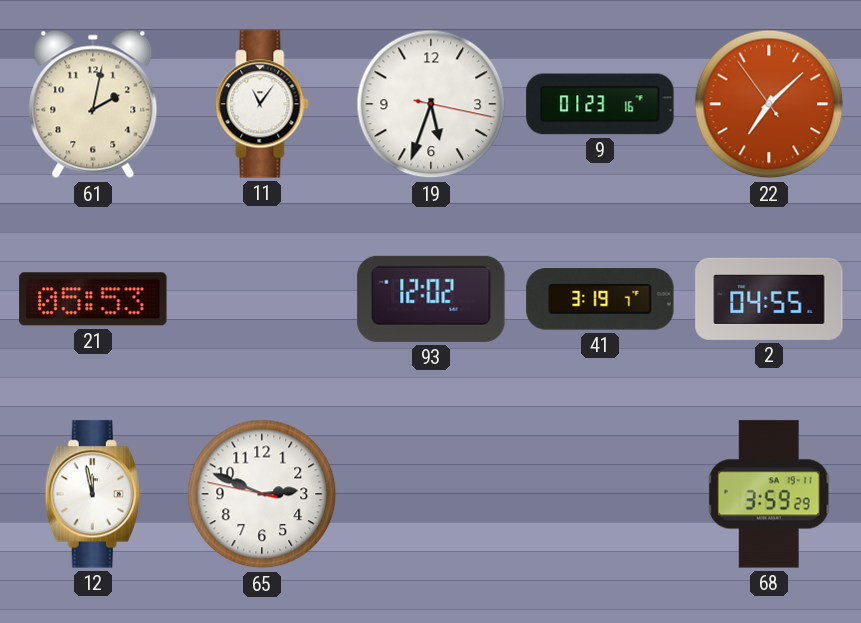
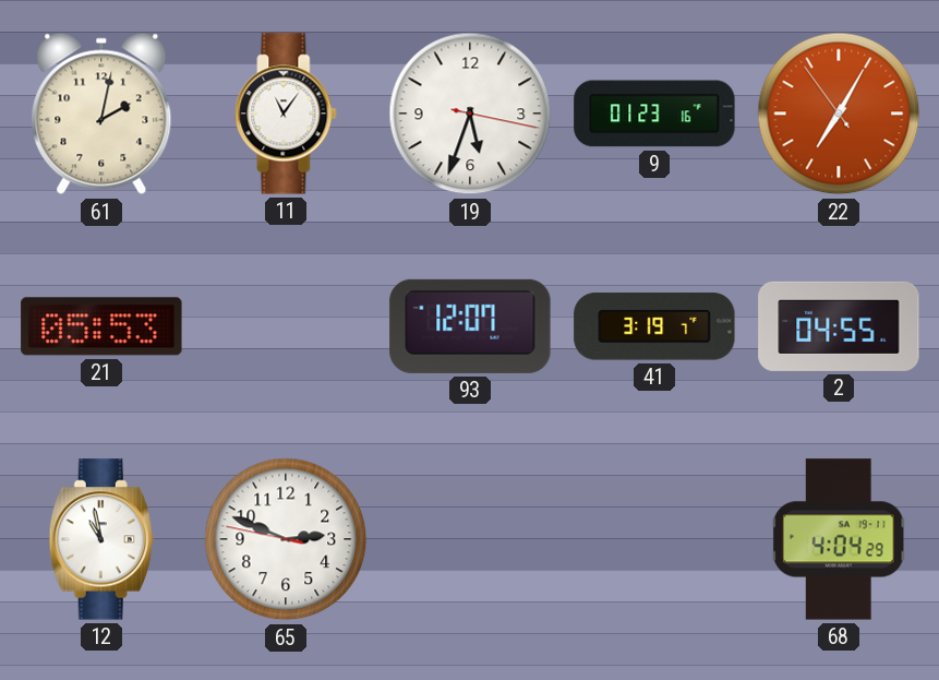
22: 7:07 -> 7:04 (839, 114)
93: 12:02 -> 12:07 (470, 326)
12: 11:58 -> 10:58 (101, 539)
68: 3:59 -> 4:04 (839, 539)
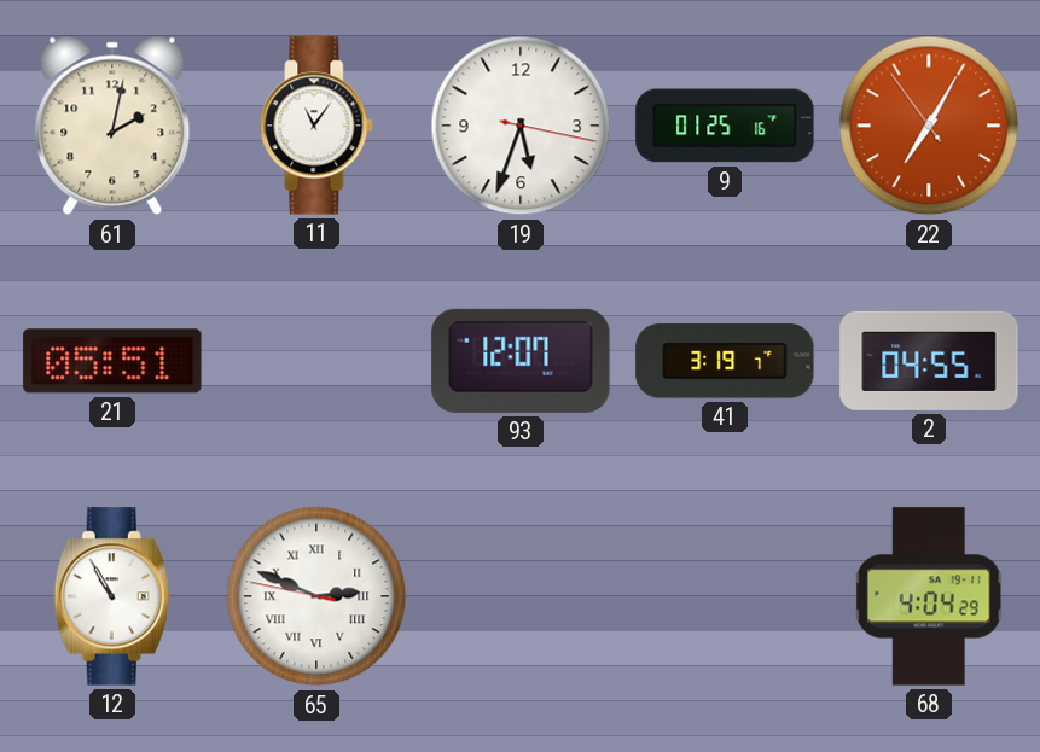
9: 01:23 -> 01:25 (725, 126)
21: 05:53 -> 05:51 (112, 361)
12: 10:58 -> 10:55 (112, 596)
65 numerals: Arabic -> Roman (316, 596)
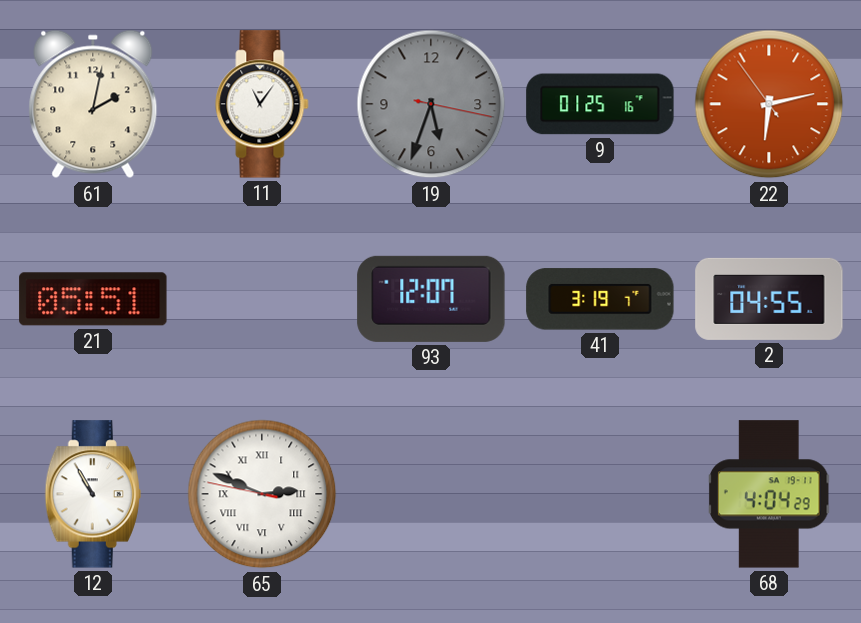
19 dial: white -> grey (431, 104)
22: 7:04 -> 6:12 (769, 104)
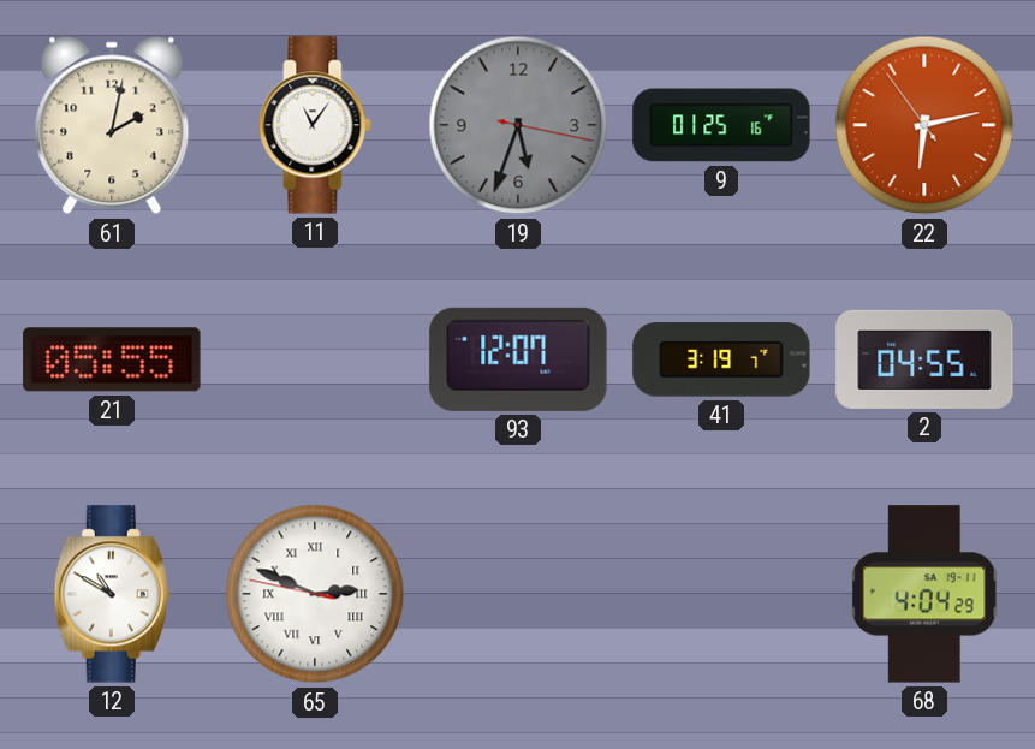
21: 05:51 -> 05:55 (112, 359)
12: 10:55 -> 10:50 (112, 594)
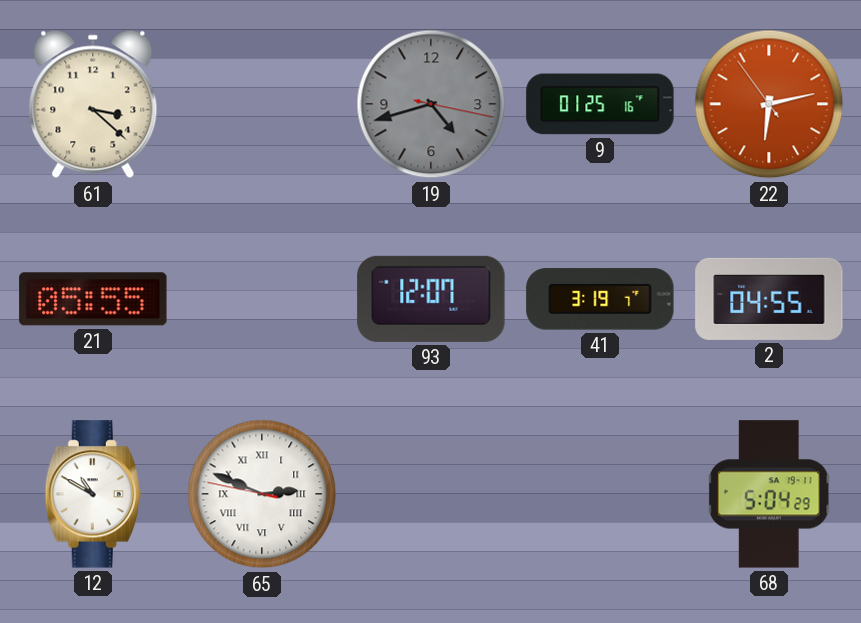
61: 2:02 -> 3:22 (93, 104)
11: 11:06 -> none (315, 125)
19: 5:33 -> 4:42 (431, 104)
68: 4:04 -> 5:04 (769, 494)
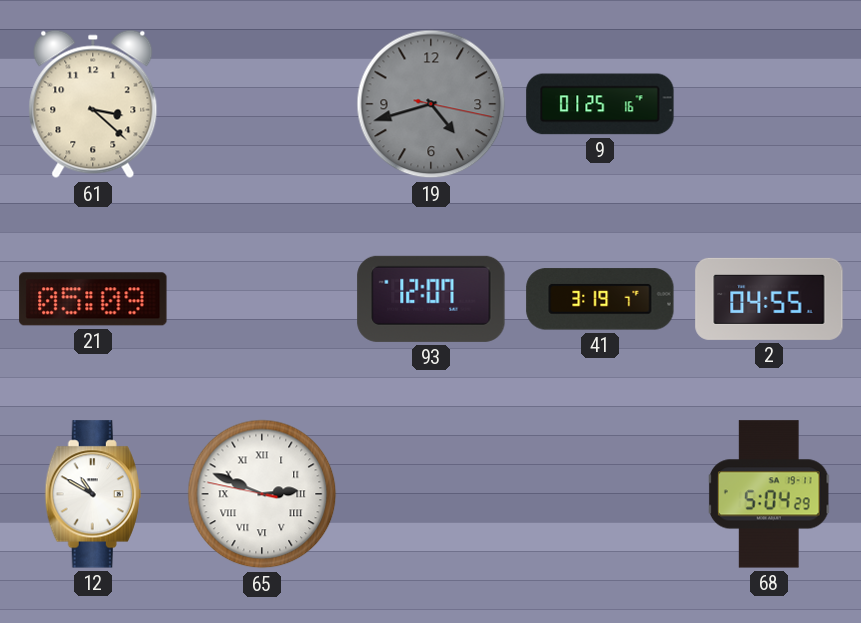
22: 6:12 -> none (769, 104)
21: 05:55 -> 05:09 (93, 299)
